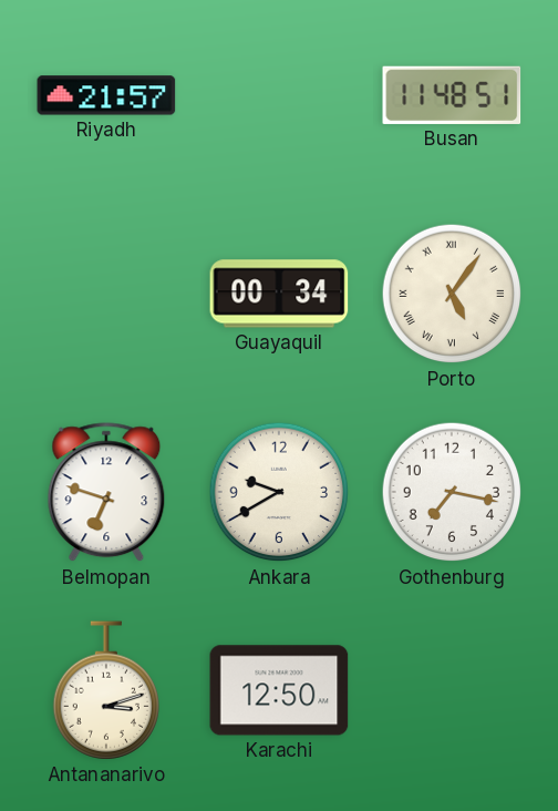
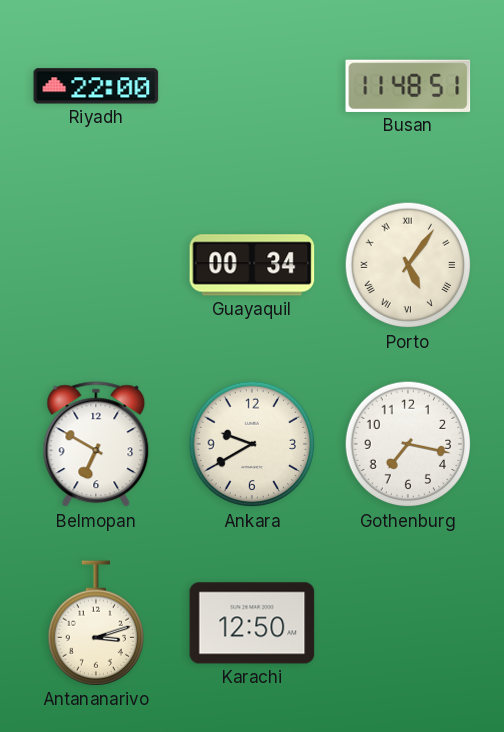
Riyadh: 21:57 -> 22:00 (96, 86)
Belmopan: 6:48 -> 6:50 (96, 445)
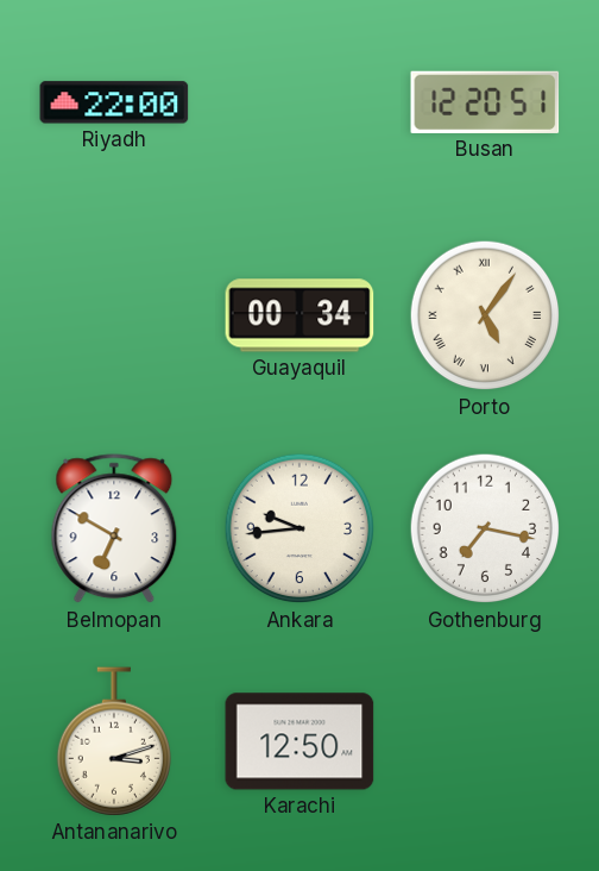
Busan: 11:48 -> 12:20 (485, 102)
Ankara: 9:40 -> 9:44 (299, 528)
